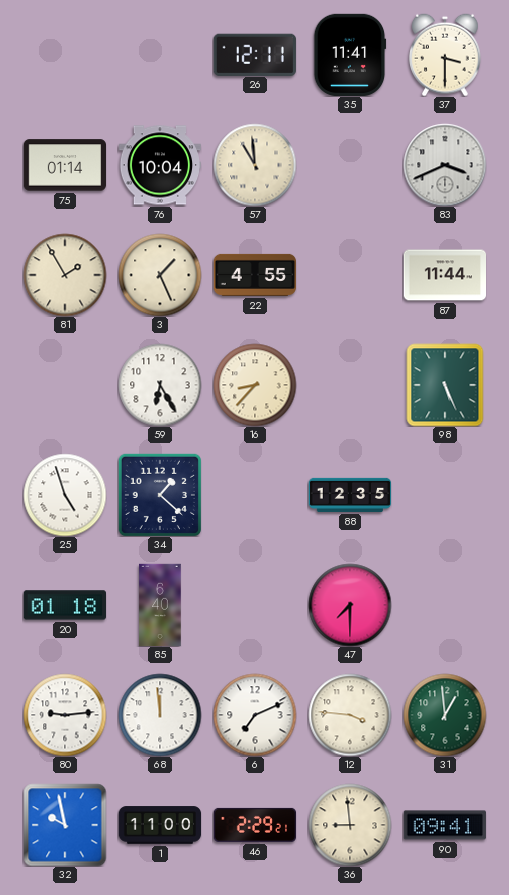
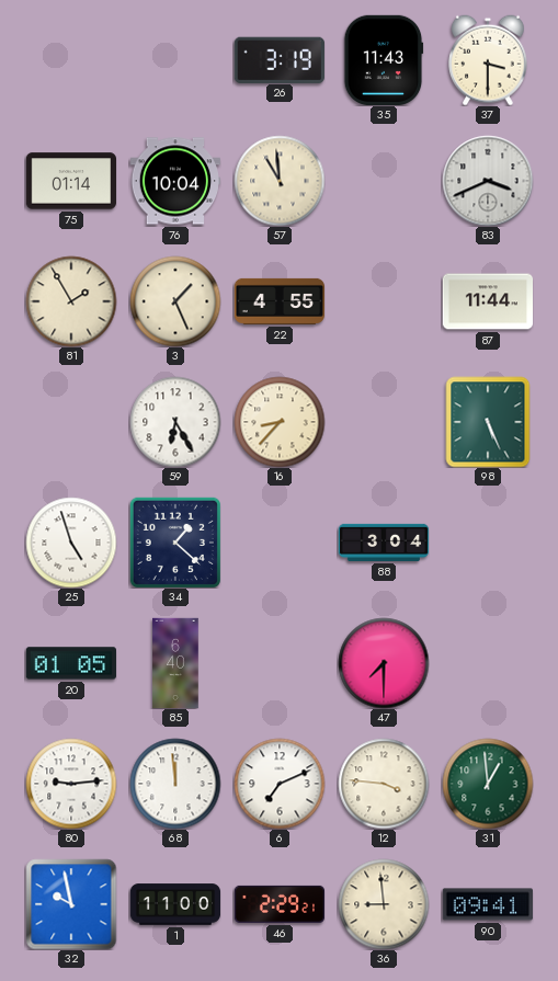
26: 12:11 -> 3:19 (280, 59)
35: 11:41 -> 11:43 (384, 59)
88: 12:35 -> 3:04 (384, 543)
20: 01:18 -> 01:05 (70, 663)
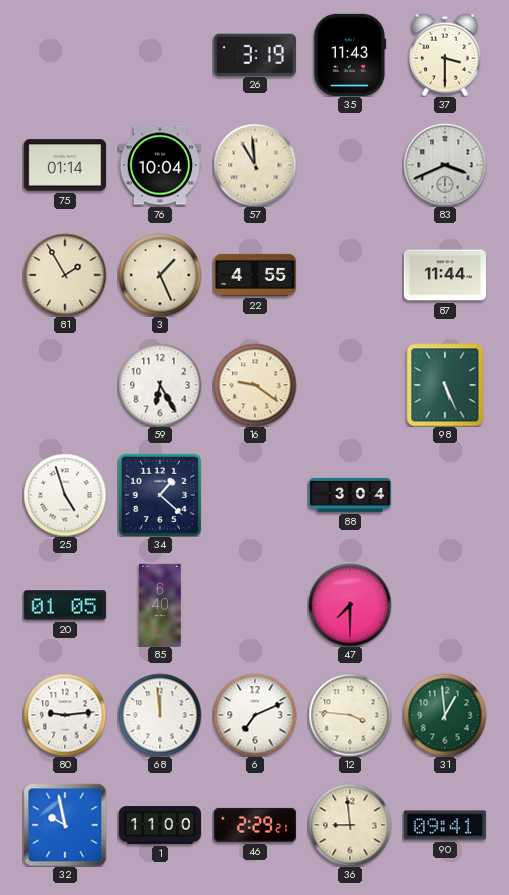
16: 8:37 -> 9:21 (255, 385)
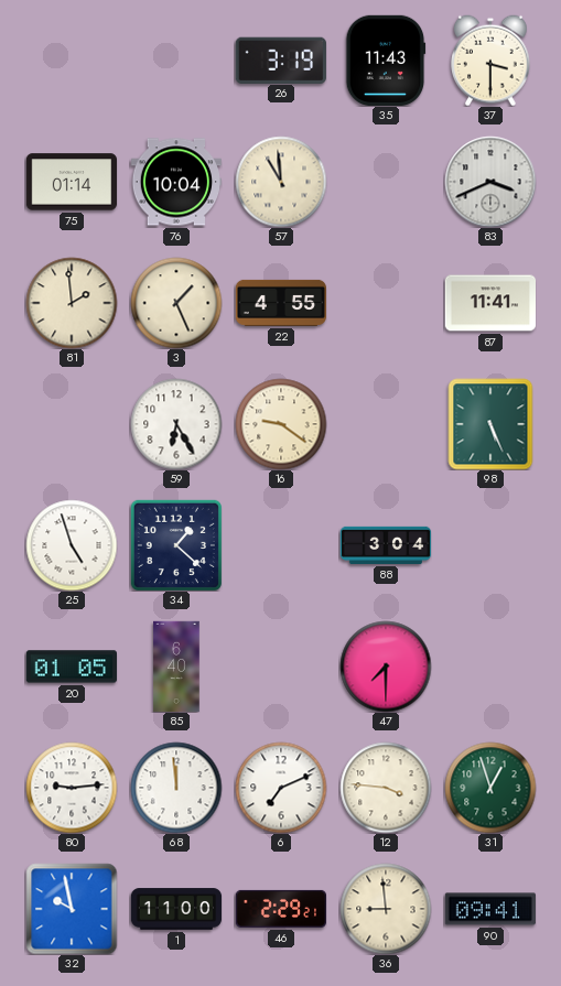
81: 1:55 -> 1:59 (72, 303)
87: 11:44 -> 11:41 (490, 303)
31: 12:59 -> 12:57 (490, 788)
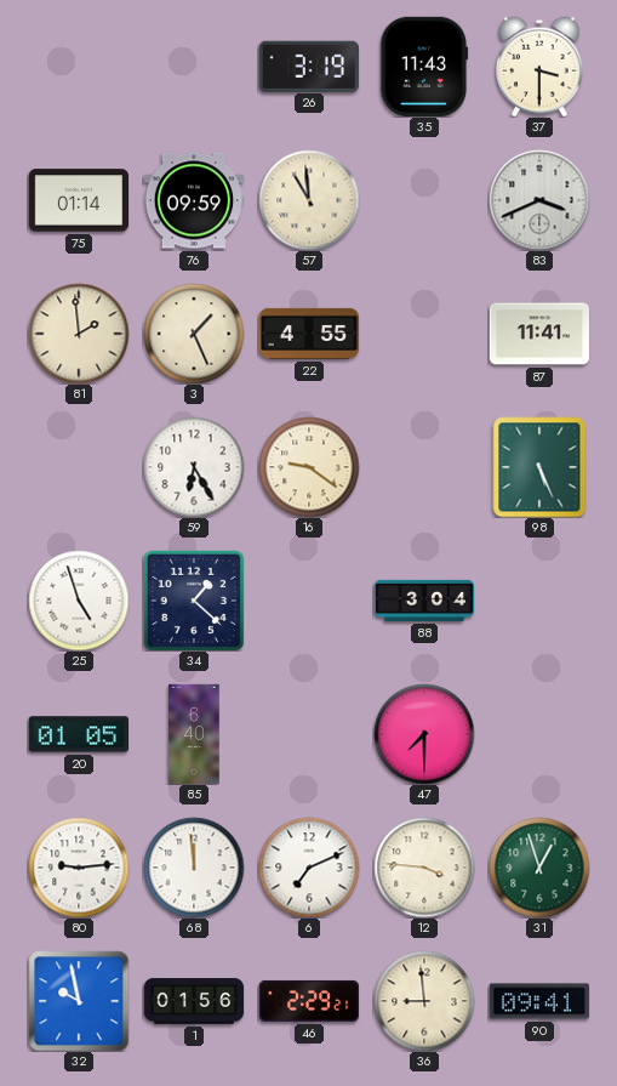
76: 10:04 -> 09:59 (193, 200)
1: 11:00 -> 01:56 (194, 1001)
